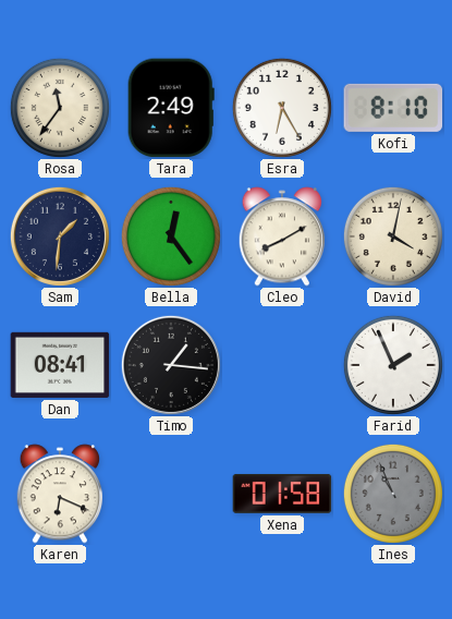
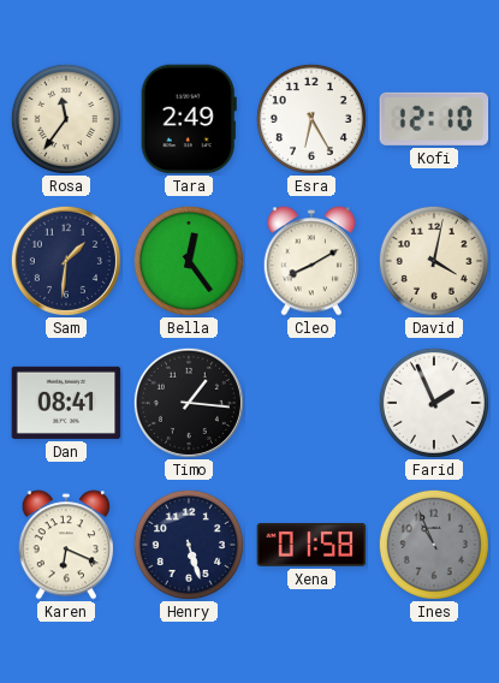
Kofi: 8:10 -> 12:10 (434, 119)
Henry: none -> 5:27 (189, 545)
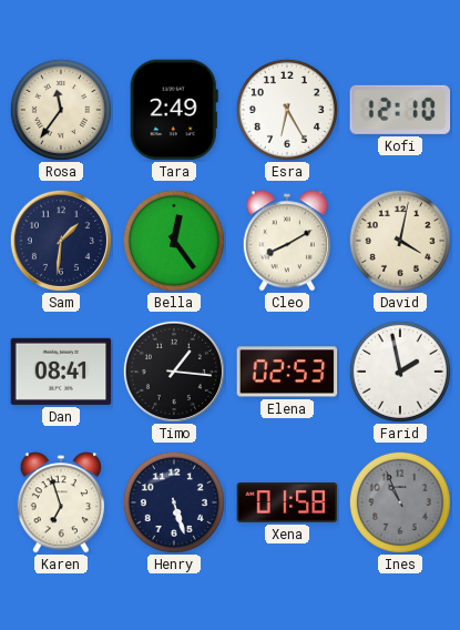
Elena: none -> 02:53 (287, 372)
Farid: 1:56 -> 1:58 (400, 372)
Karen: 6:19 -> 6:57 (61, 502)
